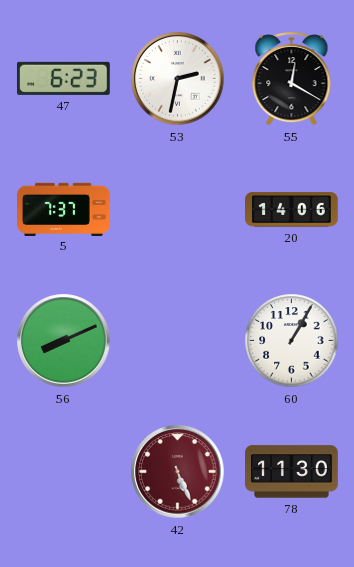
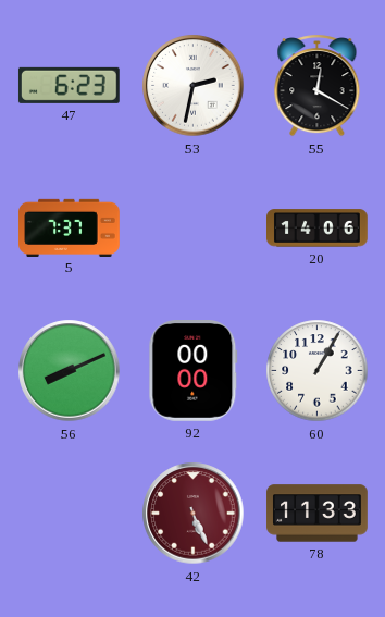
92: none -> 00:00 (194, 371)
78: 11:30 -> 11:33 (318, 514)
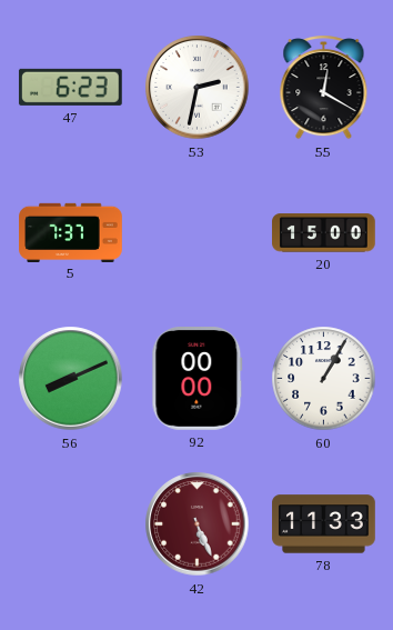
20: 14:06 -> 15:00 (324, 233)
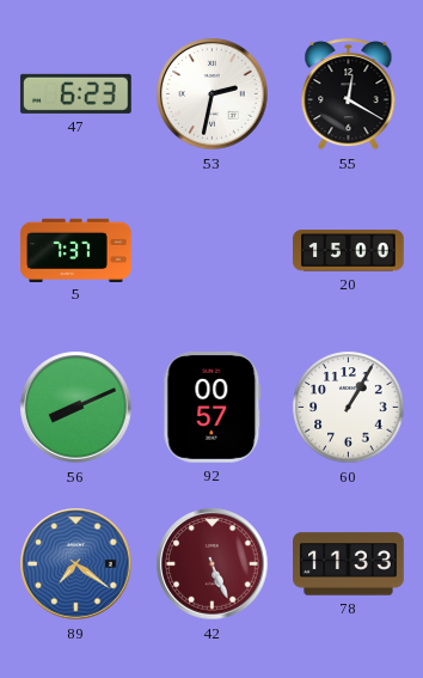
92: 00:00 -> 00:57 (213, 408)
89: none -> 7:21 (76, 564)
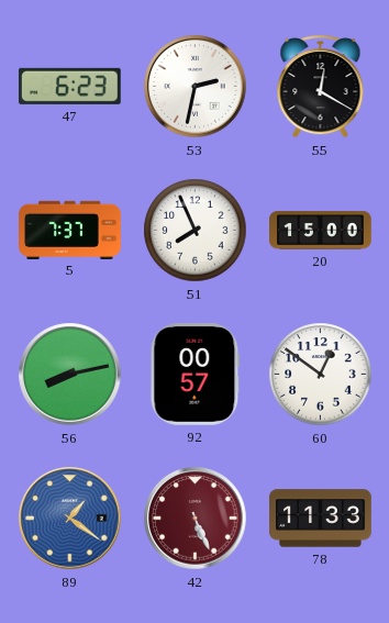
51: none -> 7:56 (196, 231)
56: 8:11 -> 8:13 (70, 375)
60: 1:05 -> 12:51 (321, 375)
89: 7:21 -> 1:21 (70, 519)
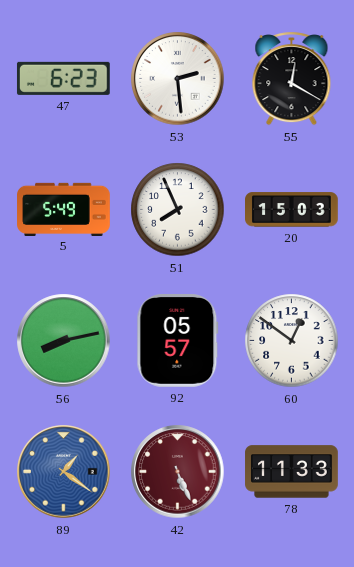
53: 2:32 -> 2:29 (178, 79)
5: 7:37 -> 5:49 (64, 209)
20: 15:00 -> 15:03 (292, 210)
92: 00:57 -> 05:57 (178, 341)
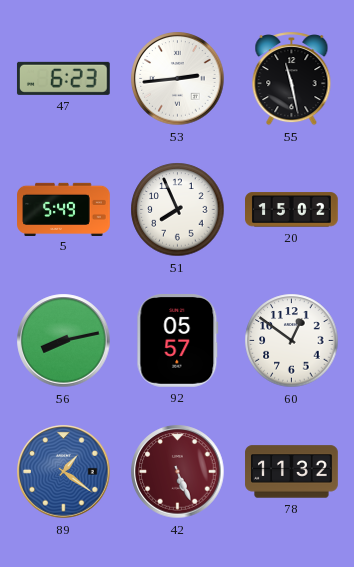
53: 2:29 -> 2:44 (178, 79)
55: 12:20 -> 11:28 (292, 79)
20: 15:03 -> 15:02 (292, 210)
78: 11:33 -> 11:32 (292, 472)
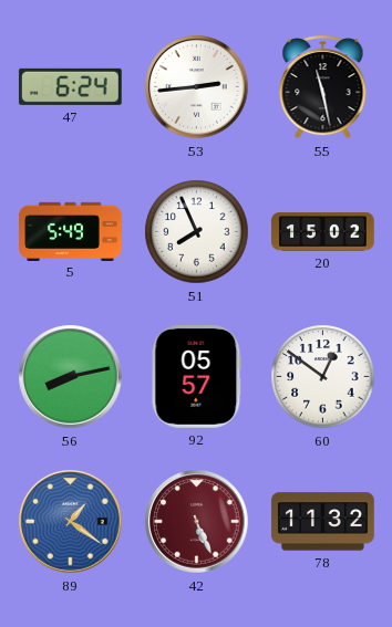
47: 6:23 -> 6:24 (70, 86)
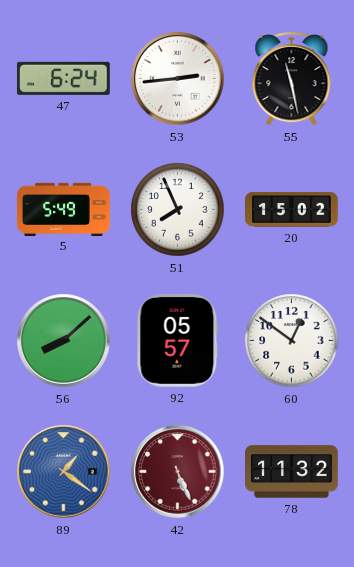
56: 8:13 -> 8:08 (64, 341)
